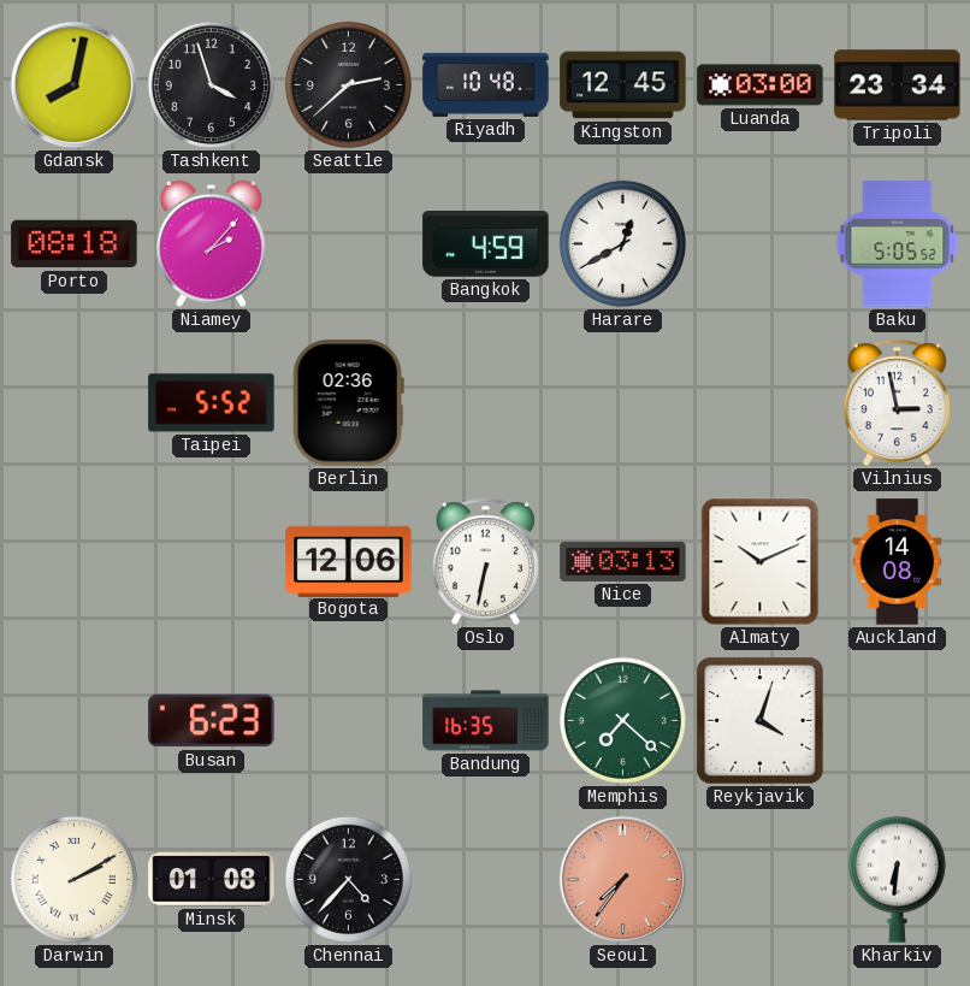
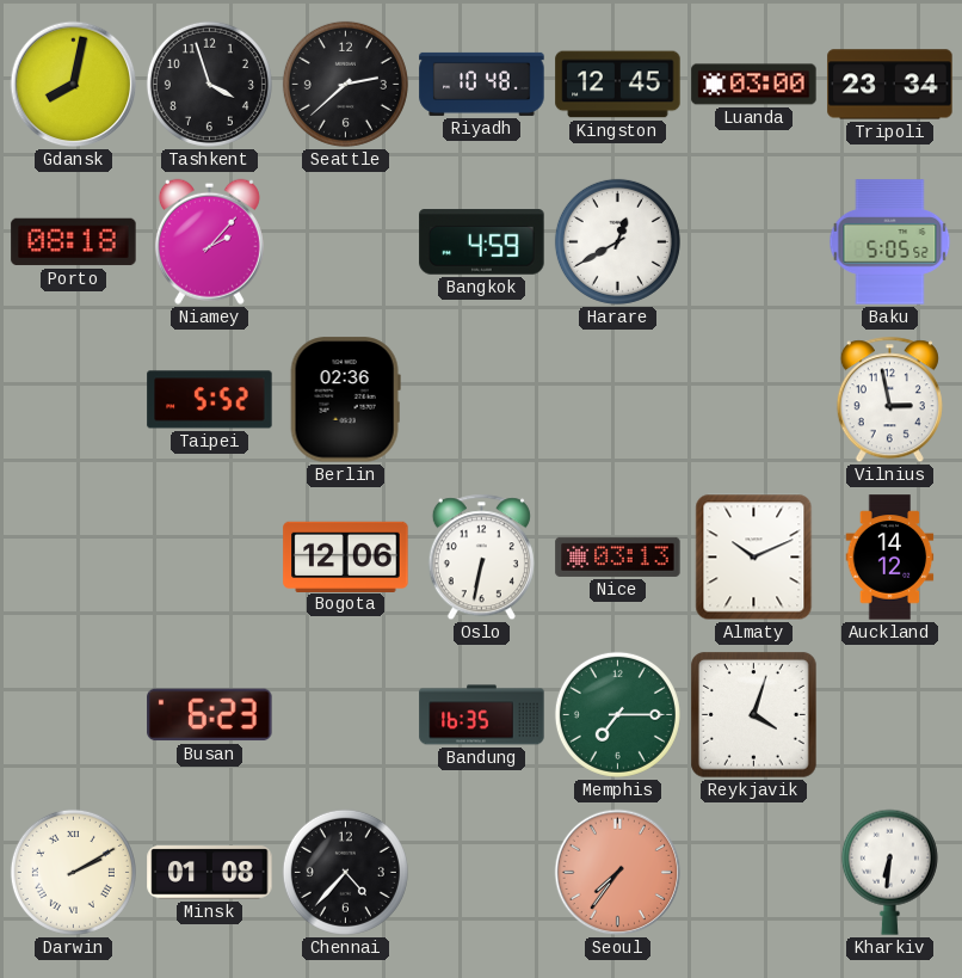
Auckland: 14:08 -> 14:12 (890, 558)
Memphis: 7:22 -> 7:15 (617, 714)
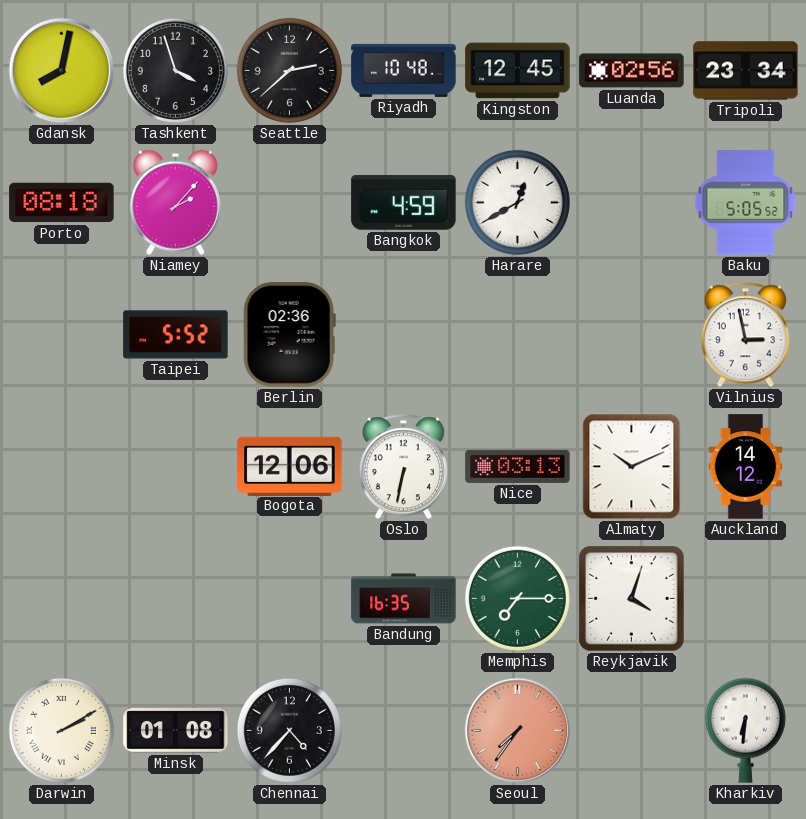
Luanda: 03:00 -> 02:56 (632, 71)
Busan: 6:23 -> none (210, 715)
